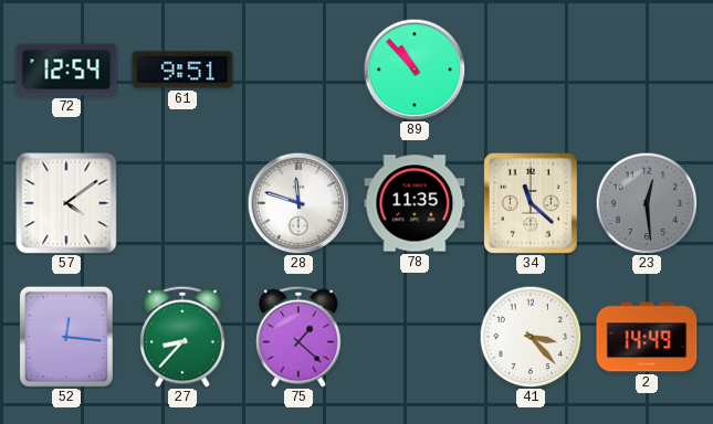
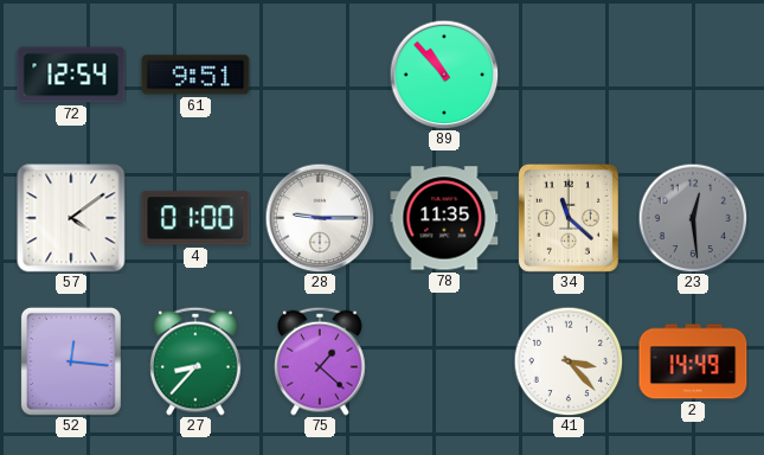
4: none -> 01:00 (195, 218)
28: 11:48 -> 9:15 (320, 218)
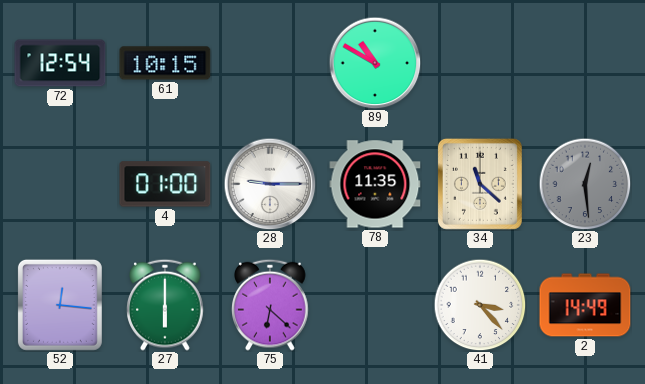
61: 9:51 -> 10:15 (165, 63)
89: 10:53 -> 10:50 (375, 63)
57: 4:09 -> none (71, 218)
27: 8:37 -> 6:00 (165, 305)
75: 1:22 -> 6:22 (270, 305)
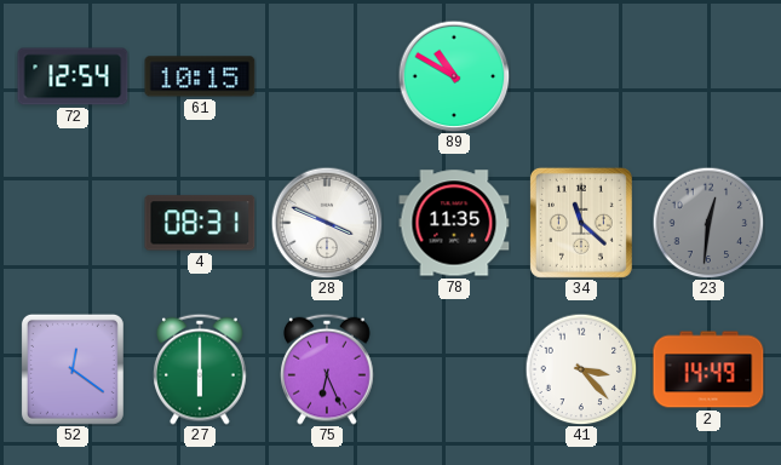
4: 01:00 -> 08:31 (200, 223)
28: 9:15 -> 3:49 (327, 223)
23: 12:29 -> 12:31 (708, 223)
52: 12:16 -> 12:21 (73, 369)
75: 6:22 -> 6:26 (327, 369)
